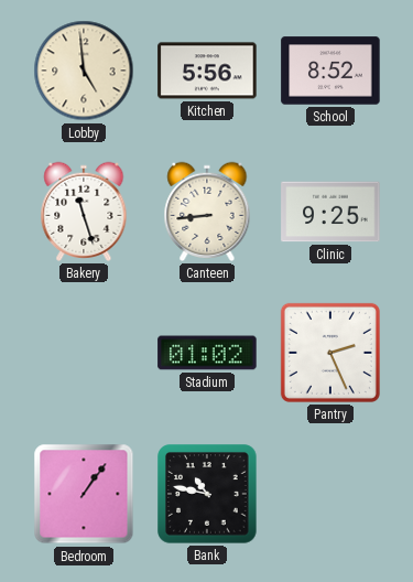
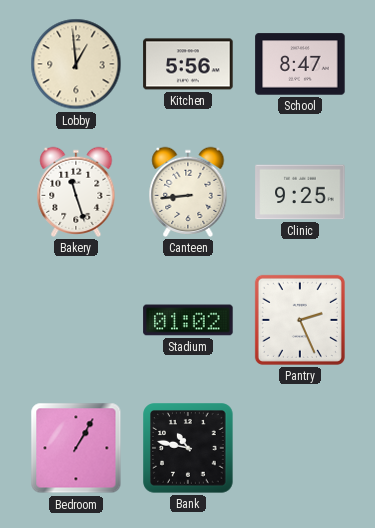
Lobby: 4:59 -> 12:59 (76, 64)
School: 8:52 -> 8:47 (300, 64)
Bedroom: 1:06 -> 1:05 (76, 448)
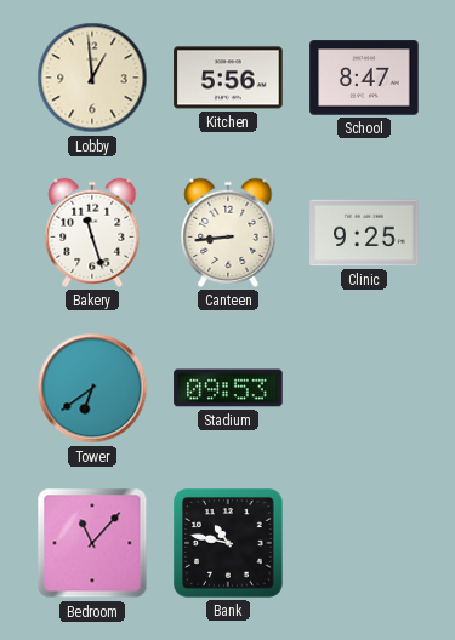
Tower: none -> 6:39 (92, 388)
Stadium: 01:02 -> 09:53 (228, 388)
Pantry: 2:26 -> none (300, 320)
Bedroom: 1:05 -> 11:07 (92, 543)
